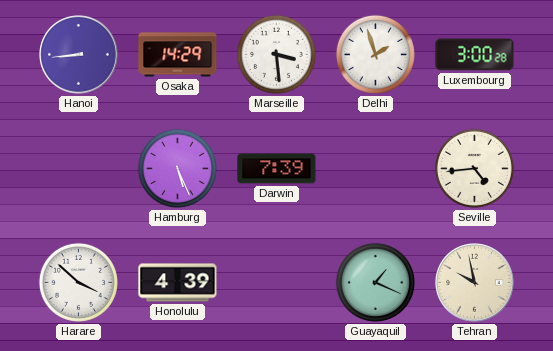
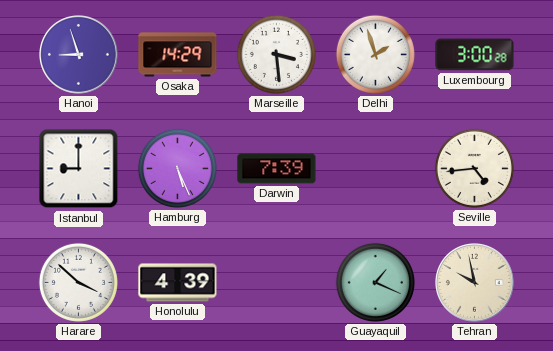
Hanoi: 8:44 -> 8:57 (79, 55)
Istanbul: none -> 9:00 (79, 169)
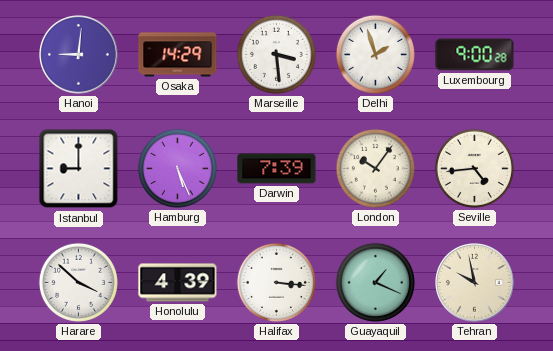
Hanoi: 8:57 -> 9:01 (79, 55)
Luxembourg: 3:00 -> 9:00 (475, 55)
London: none -> 10:06 (375, 168)
Halifax: none -> 3:16 (276, 282)
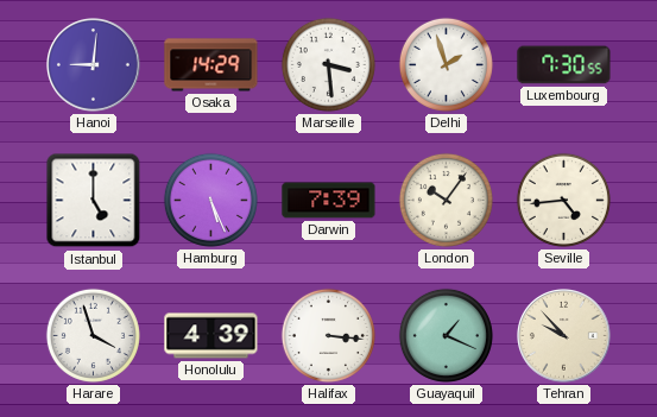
Luxembourg: 9:00 -> 7:30 (564, 65)
Istanbul: 9:00 -> 5:00 (94, 201)
Harare: 3:52 -> 3:57 (93, 335)
Tehran: 9:58 -> 9:53 (564, 336)
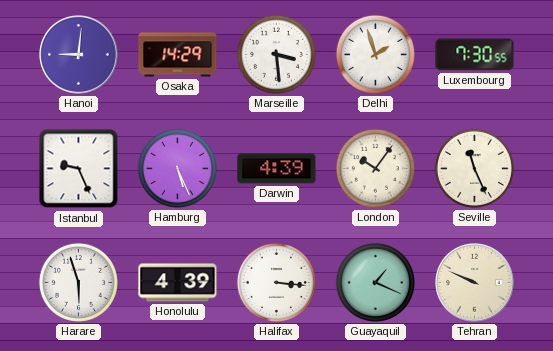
Istanbul: 5:00 -> 9:26 (79, 169)
Darwin: 7:39 -> 4:39 (277, 169)
Seville: 4:44 -> 11:26 (474, 168)
Harare: 3:57 -> 5:57 (78, 282)
Tehran: 9:53 -> 9:49 (475, 283)
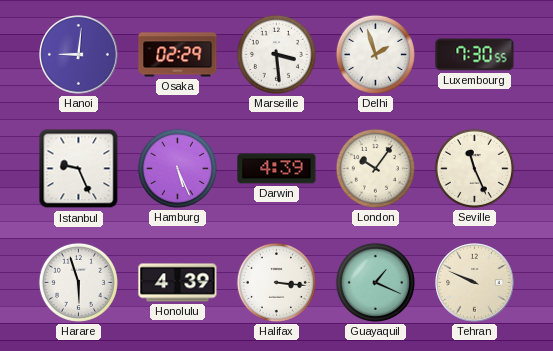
Osaka: 14:29 -> 02:29 (178, 55)
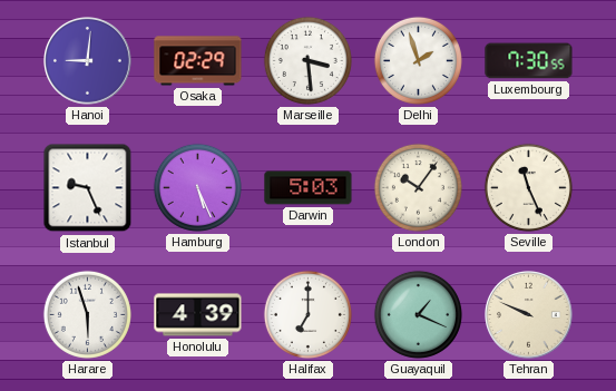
Darwin: 4:39 -> 5:03 (309, 188)
Halifax: 3:16 -> 7:00 (307, 314)
